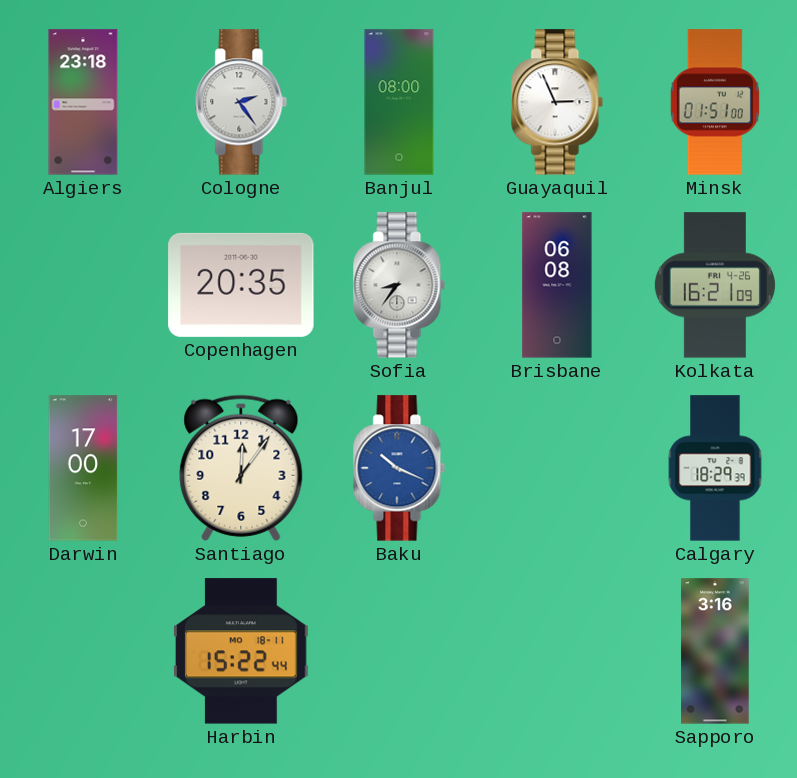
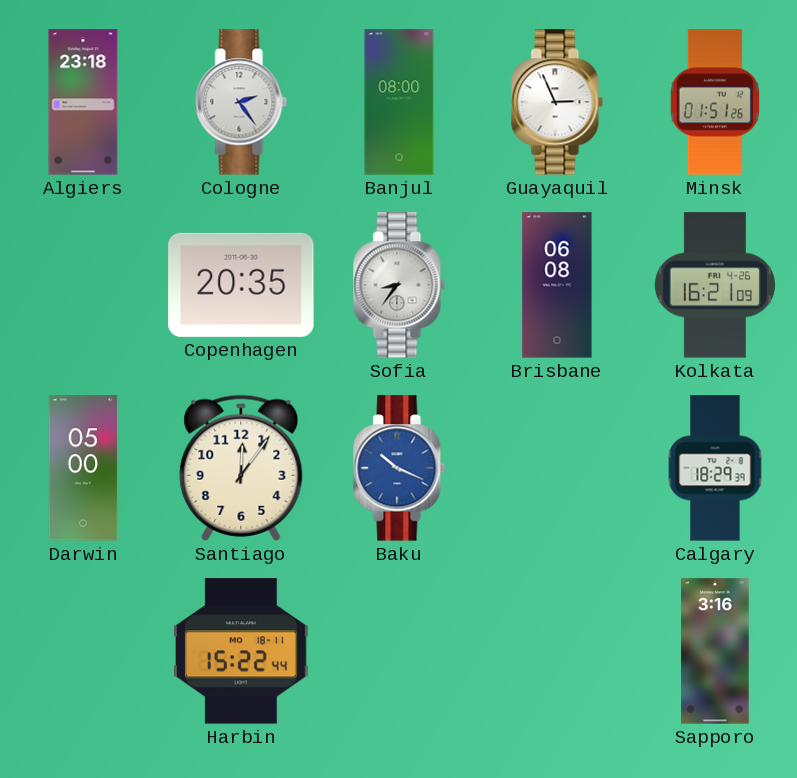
Minsk: 01:51:00 -> 01:51:26 (715, 102)
Darwin: 17:00 -> 05:00 (83, 468)
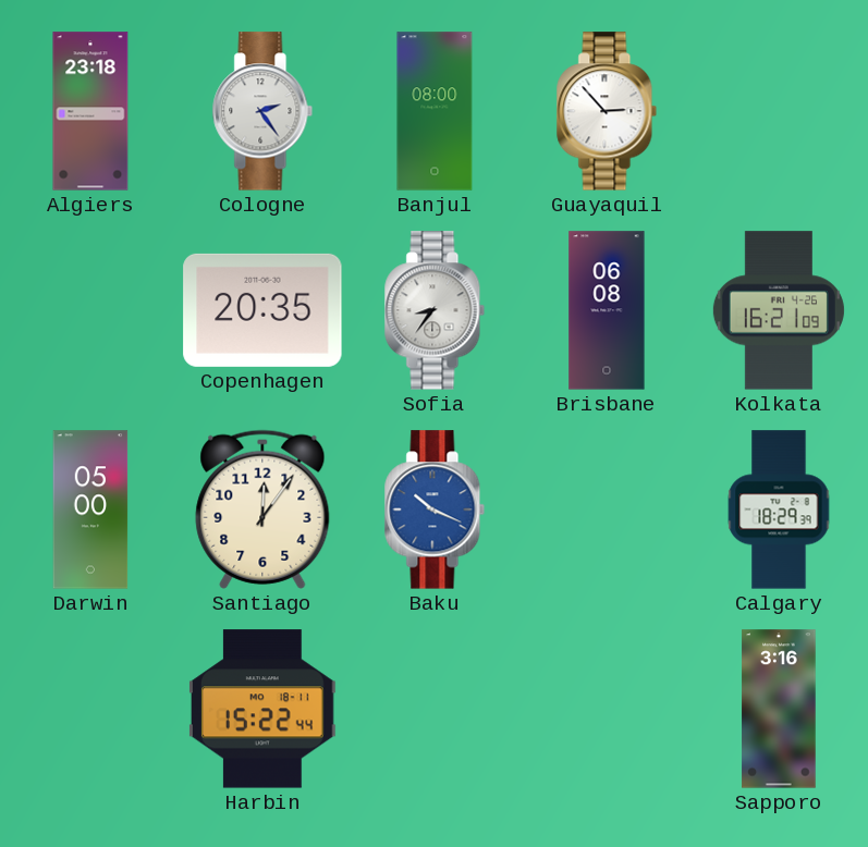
Guayaquil: 2:56 -> 2:53 (607, 111)
Minsk: 01:51 -> none (715, 102)
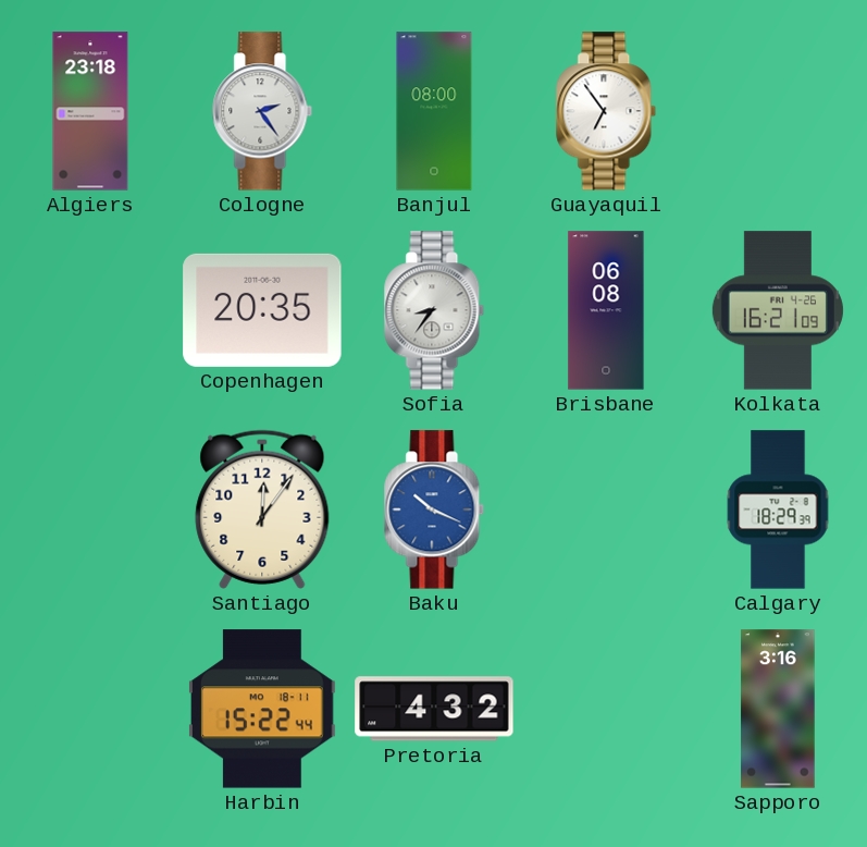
Guayaquil: 2:53 -> 6:54 (606, 111)
Darwin: 05:00 -> none (90, 510)
Pretoria: none -> 4:32 (434, 709)
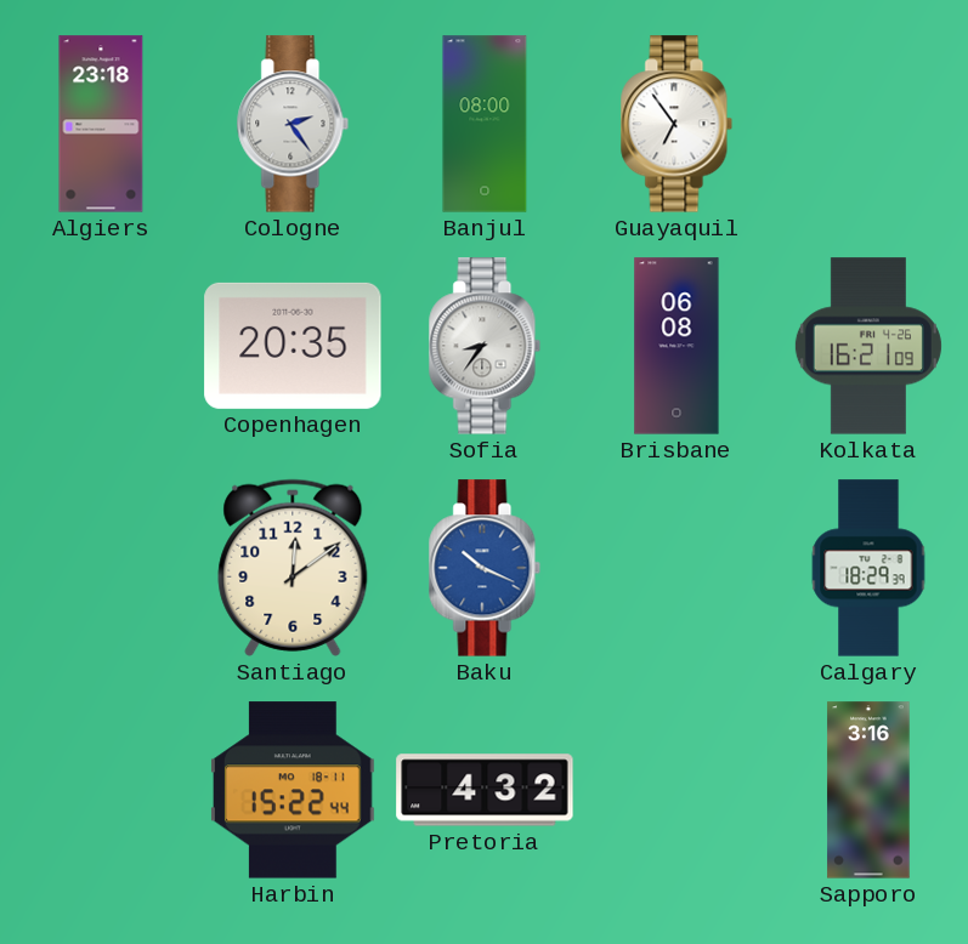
Santiago: 12:06 -> 12:09 (293, 568)
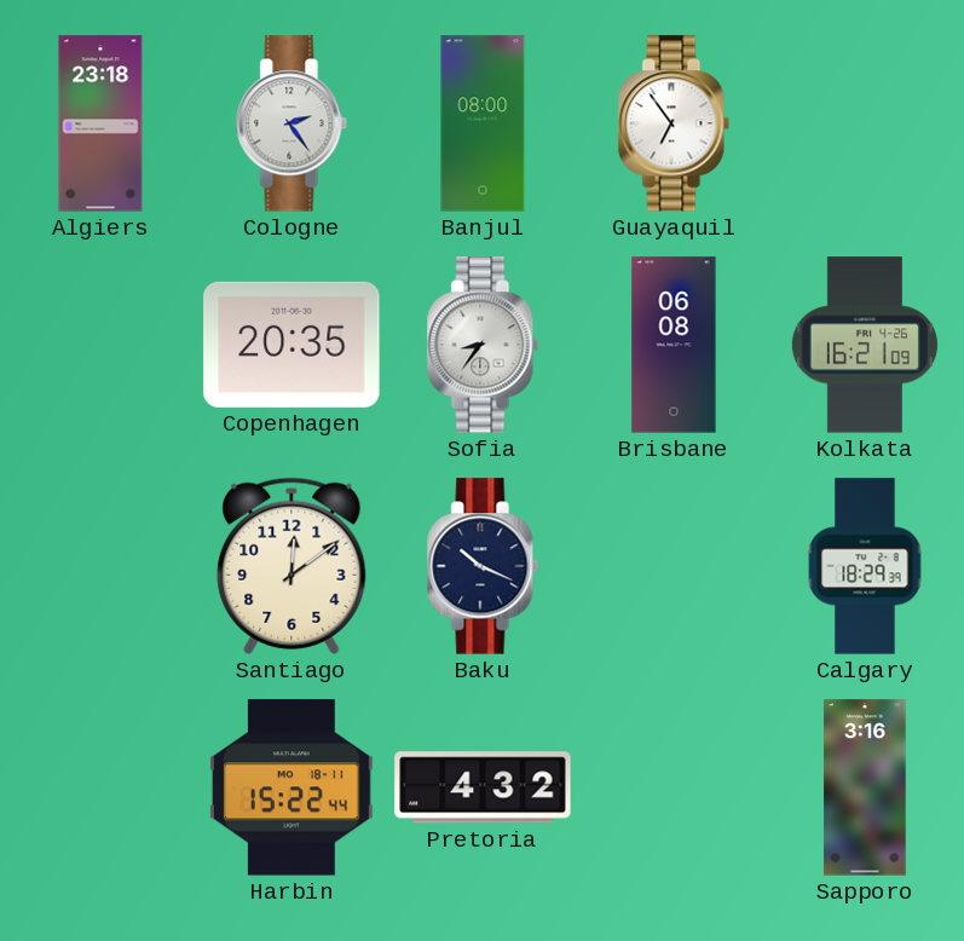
Baku dial: blue -> navy (483, 566)
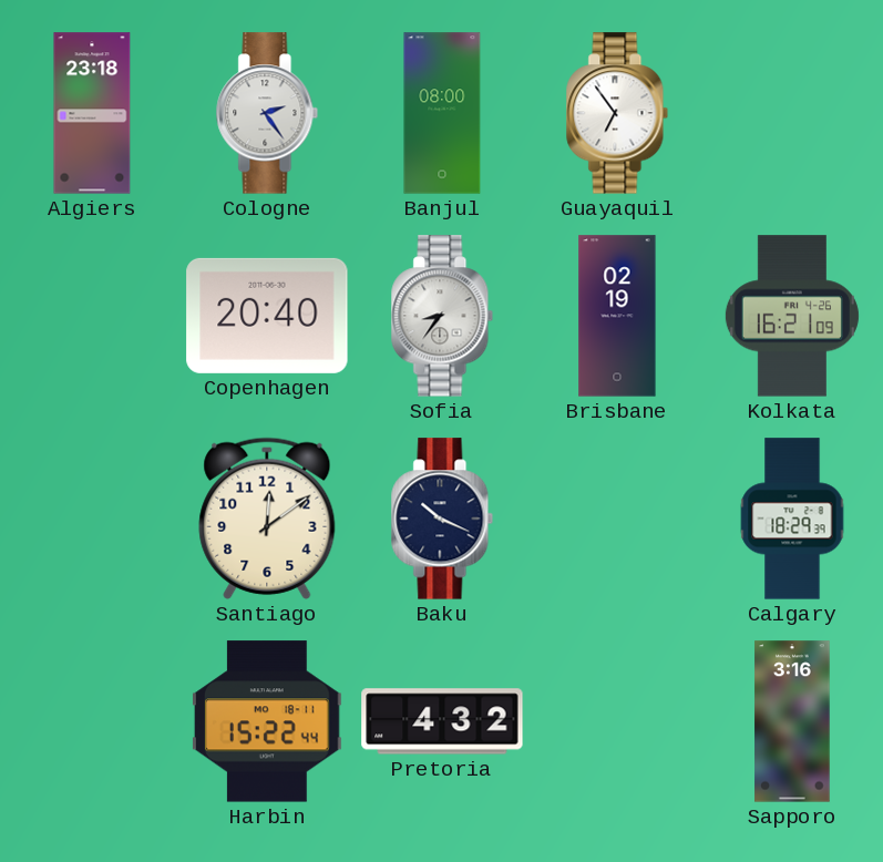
Copenhagen: 20:35 -> 20:40 (267, 316)
Brisbane: 06:08 -> 02:19 (617, 316)
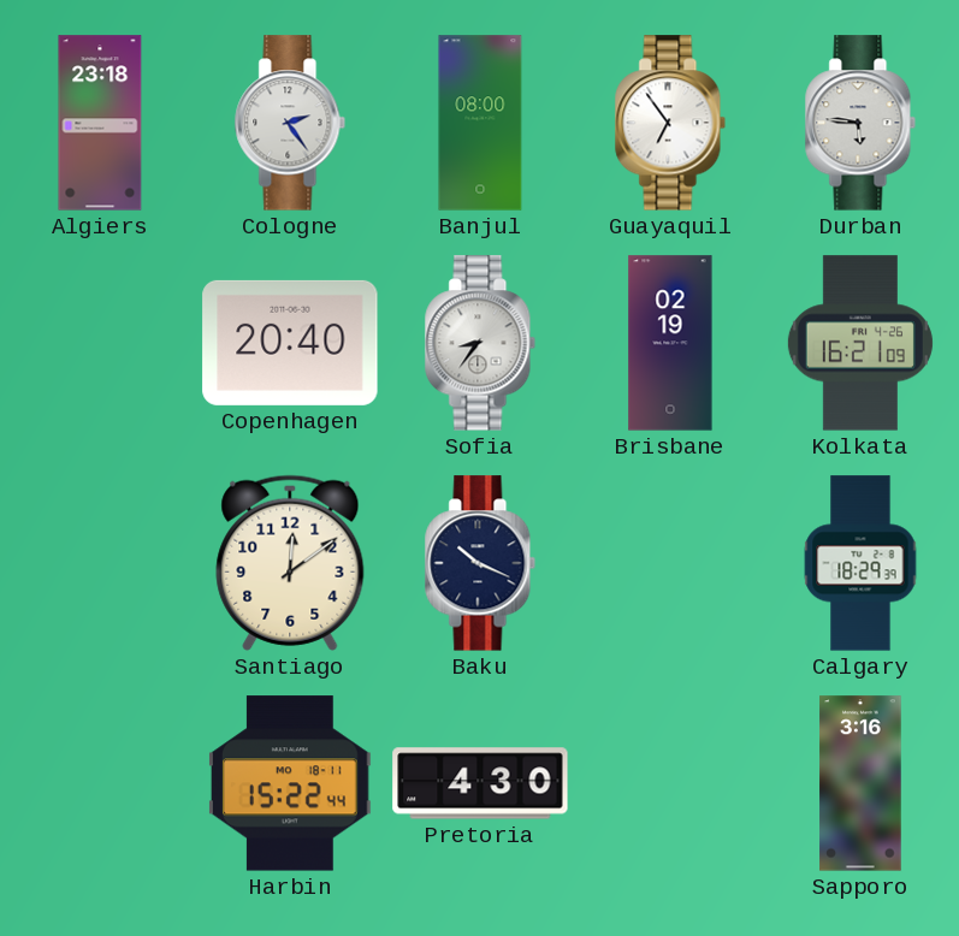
Durban: none -> 5:46 (860, 123)
Pretoria: 4:32 -> 4:30 (480, 783)
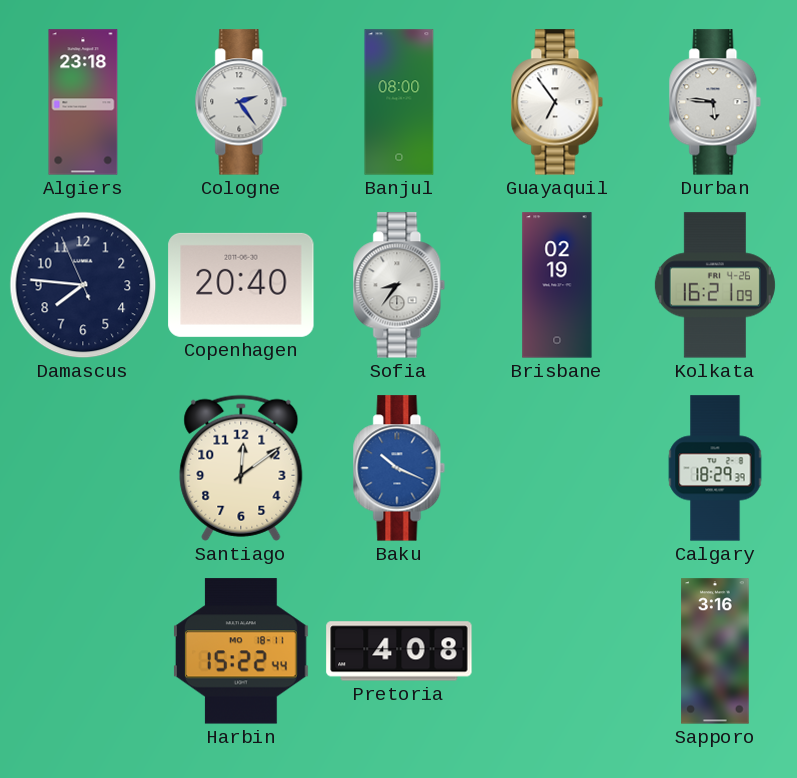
Damascus: none -> 7:45 (83, 285)
Baku dial: navy -> blue (399, 468)
Pretoria: 4:30 -> 4:08 (399, 651)
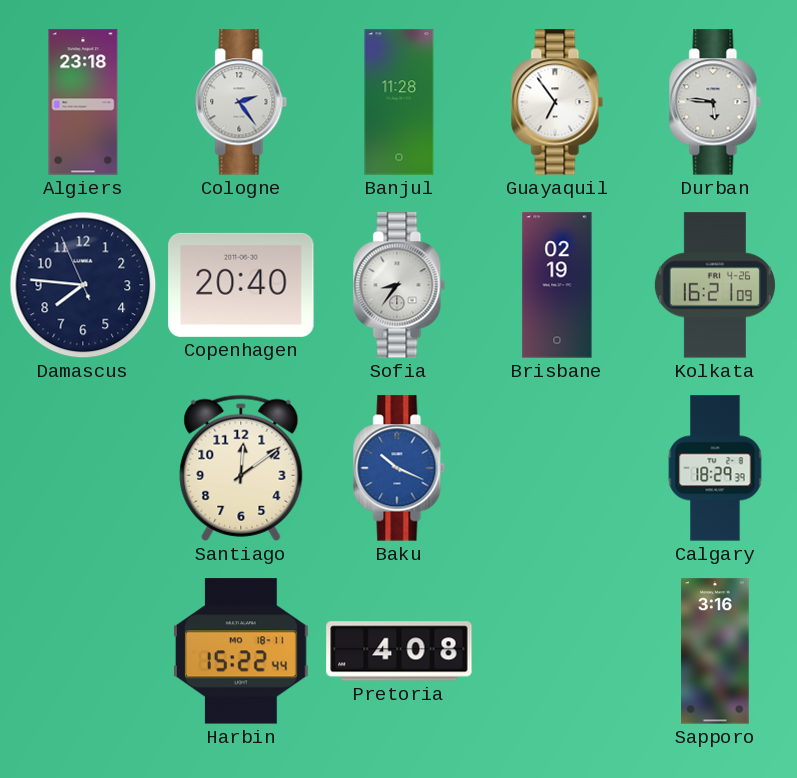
Banjul: 08:00 -> 11:28 (399, 102)
